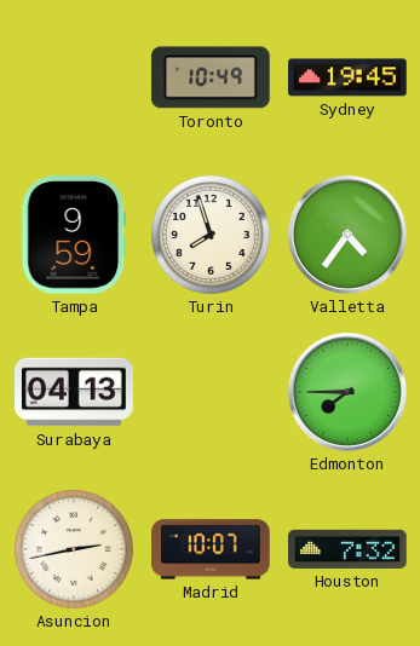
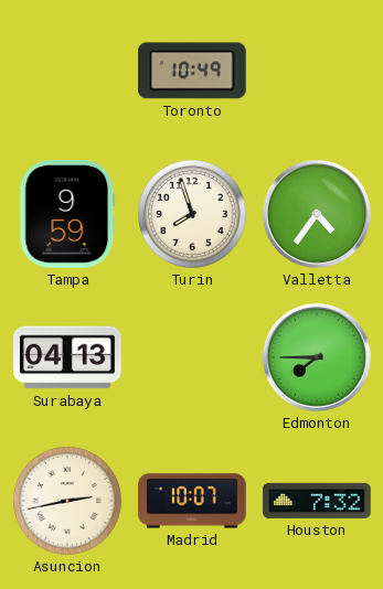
Sydney: 19:45 -> none (347, 77)
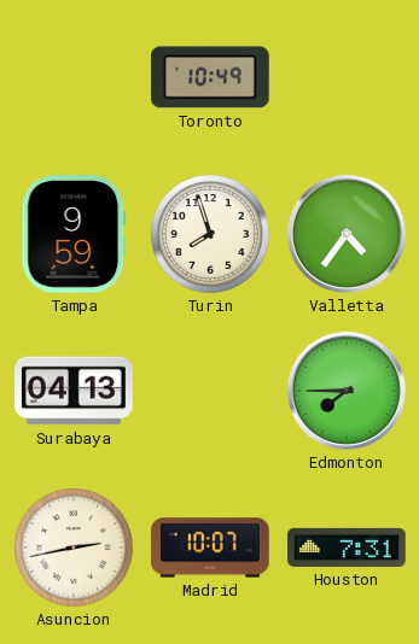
Houston: 7:32 -> 7:31 (347, 548)
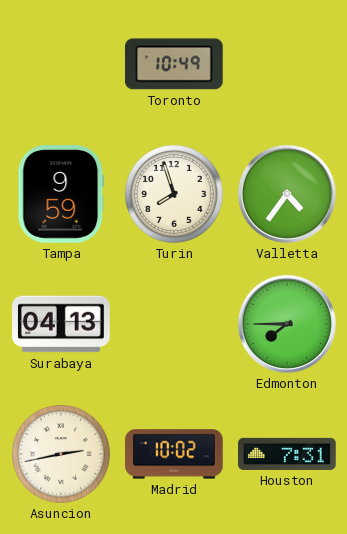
Madrid: 10:07 -> 10:02 (174, 454)
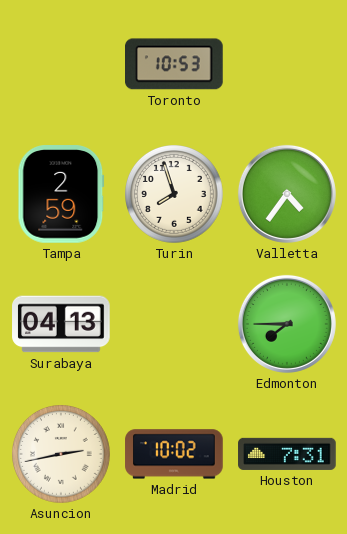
Toronto: 10:49 -> 10:53 (175, 64)
Tampa: 9:59 -> 2:59 (61, 194)
